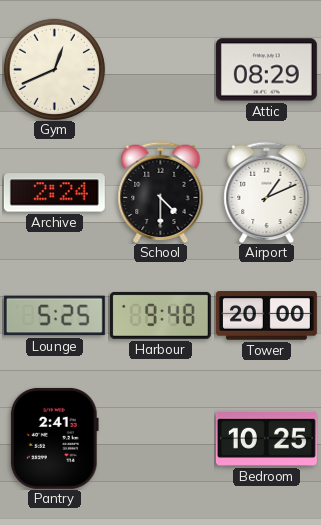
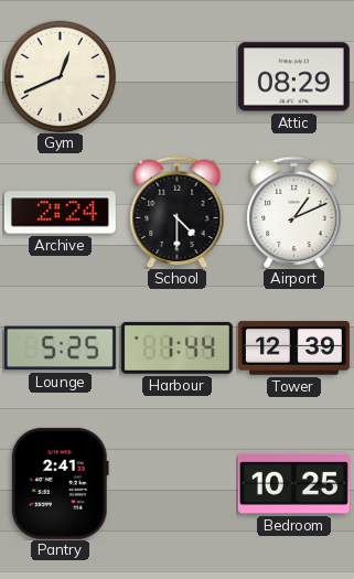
Harbour: 9:48 -> 1:44 (176, 347)
Tower: 20:00 -> 12:39 (293, 349)
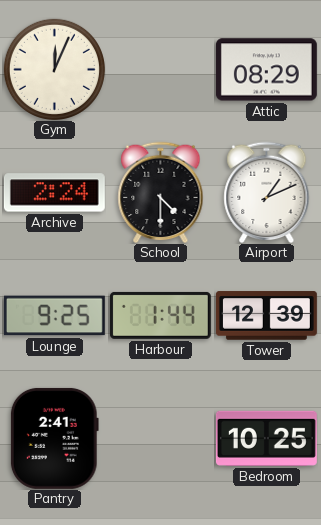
Gym: 12:41 -> 12:04 (54, 69)
Lounge: 5:25 -> 9:25 (54, 316)
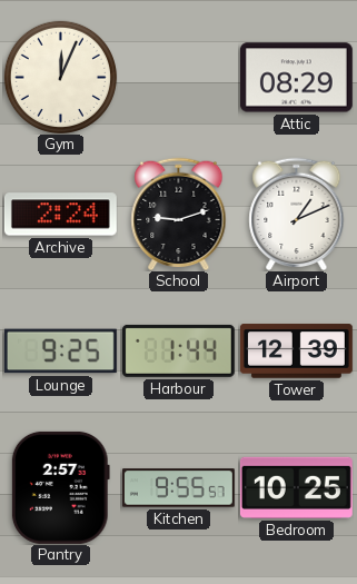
School: 4:30 -> 9:12 (179, 214)
Pantry: 2:41 -> 2:57 (60, 487)
Kitchen: none -> 9:55 (178, 488)
